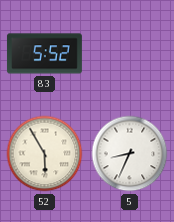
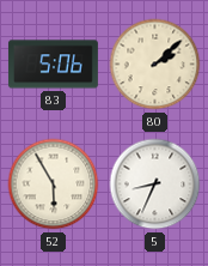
83: 5:52 -> 5:06 (53, 65)
80: none -> 2:08 (155, 65)
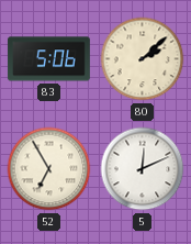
52: 5:55 -> 6:55 (49, 169)
5: 8:34 -> 12:11 (143, 169)
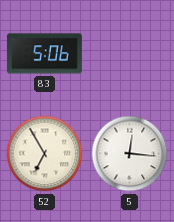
80: 2:08 -> none (143, 59)
5: 12:11 -> 12:16 (130, 154)
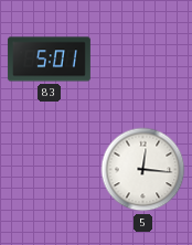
83: 5:06 -> 5:01 (49, 60)
52: 6:55 -> none (45, 154)
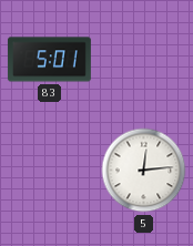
5: 12:16 -> 12:14 (144, 171)
